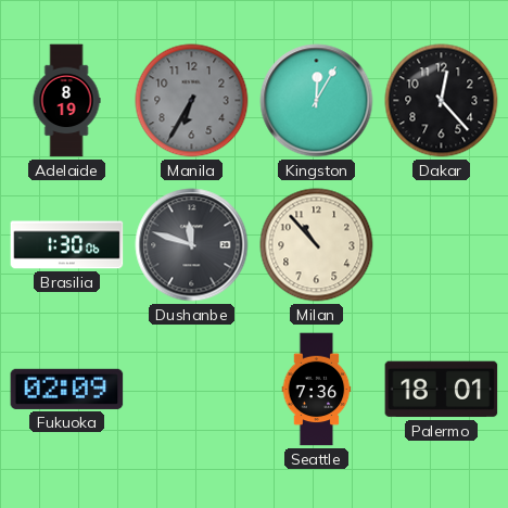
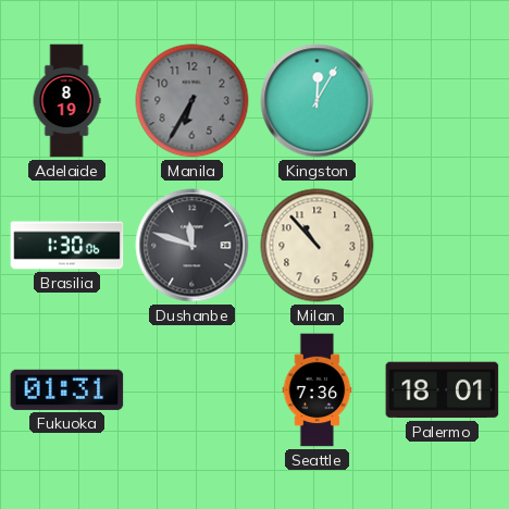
Dakar: 12:23 -> none (442, 101)
Fukuoka: 02:09 -> 01:31 (67, 389)
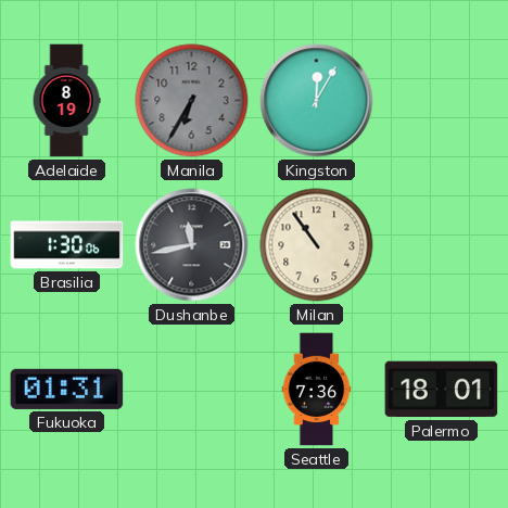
Dushanbe: 11:48 -> 11:43 (192, 245)
Milan: 10:53 -> 10:54 (317, 245)
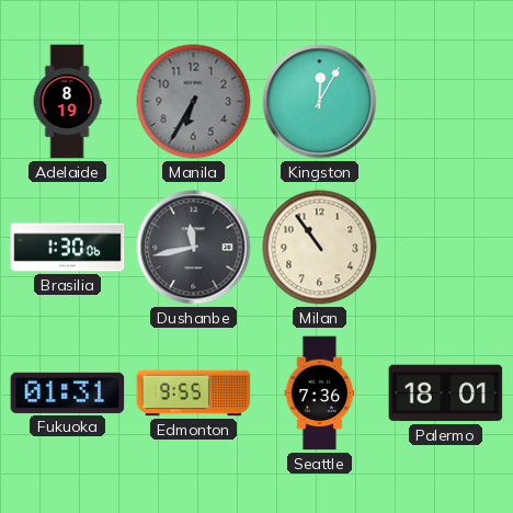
Edmonton: none -> 9:55 (194, 394)
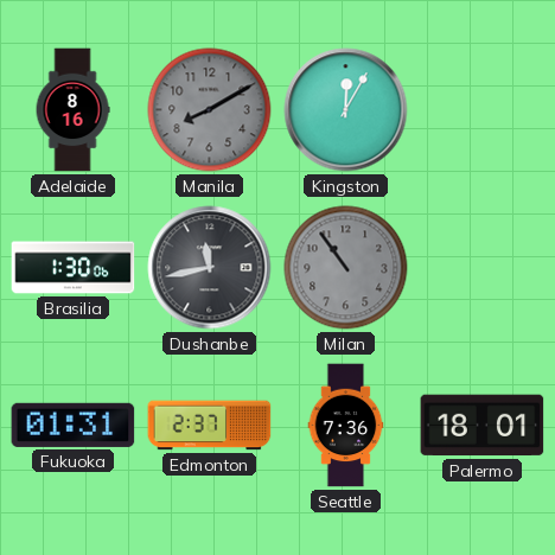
Adelaide: 8:19 -> 8:16 (72, 110)
Manila: 6:35 -> 8:10 (210, 110)
Milan dial: cream -> grey (346, 268)
Edmonton: 9:55 -> 2:37 (210, 426)
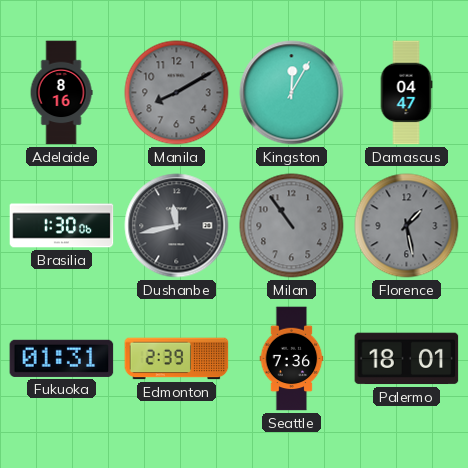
Damascus: none -> 04:47 (406, 93)
Florence: none -> 1:28 (407, 226)
Edmonton: 2:37 -> 2:39 (177, 359)
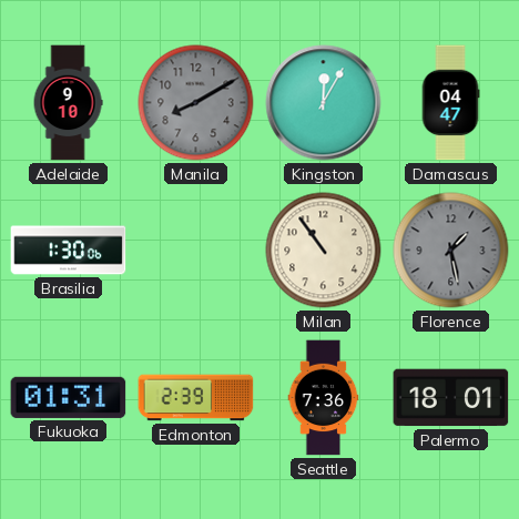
Adelaide: 8:16 -> 9:10 (68, 103)
Dushanbe: 11:43 -> none (177, 226)
Milan dial: grey -> cream (324, 251)
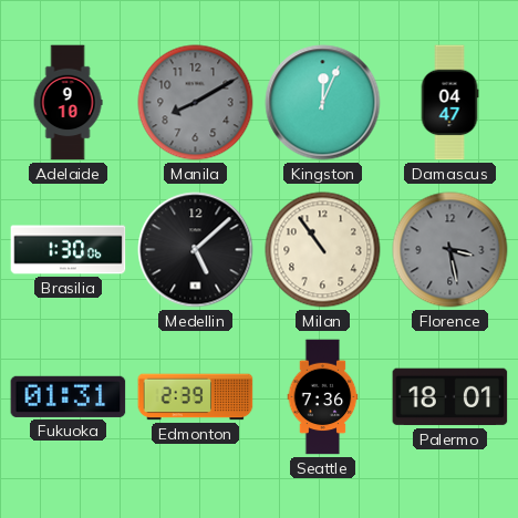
Kingston: 12:05 -> 12:04 (323, 103)
Medellin: none -> 5:08 (196, 250)
Florence: 1:28 -> 3:28 (450, 250)
